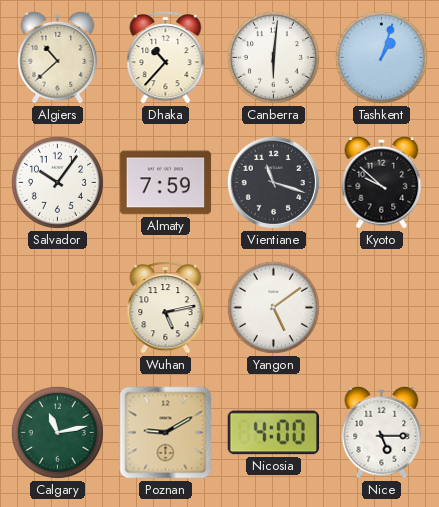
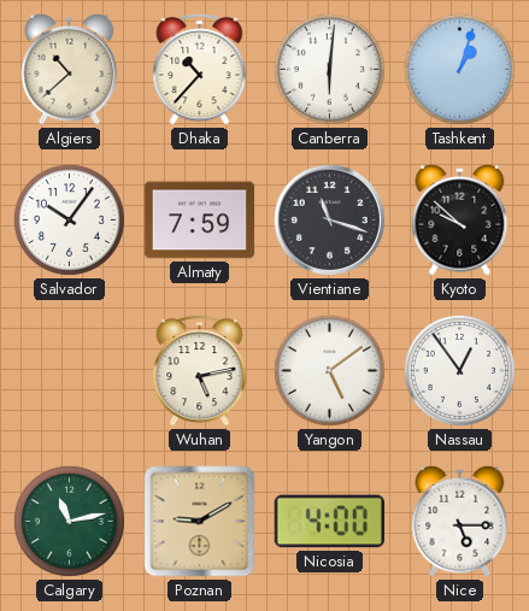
Nassau: none -> 12:54 (459, 370)
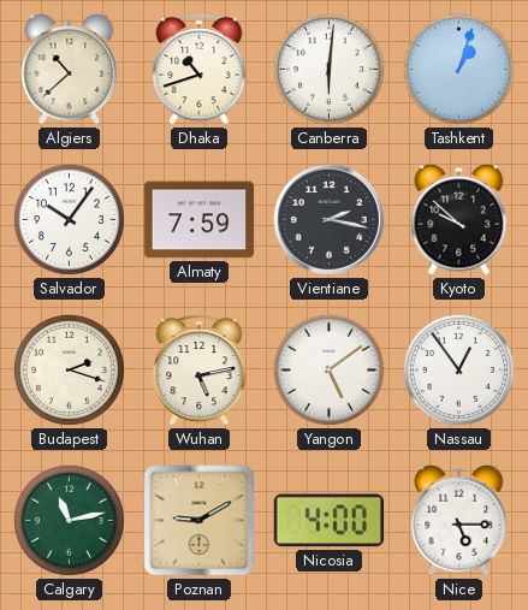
Dhaka: 10:37 -> 10:42 (200, 70)
Vientiane: 11:18 -> 2:17 (328, 219)
Budapest: none -> 2:18 (69, 369)
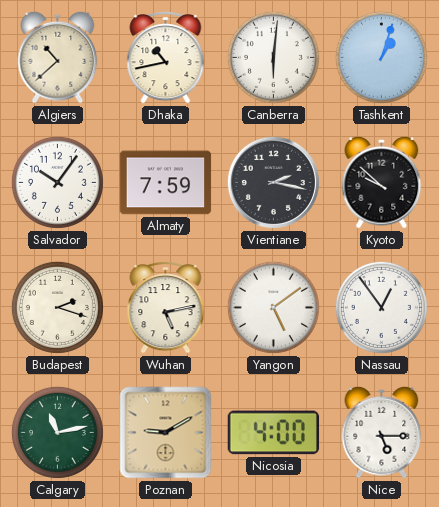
Dhaka: 10:42 -> 10:43 (166, 58)
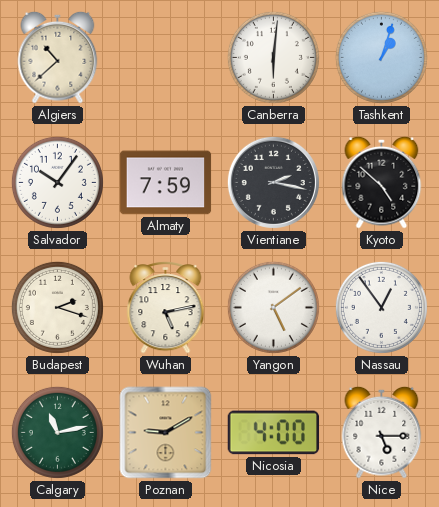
Dhaka: 10:43 -> none (166, 58)
Kyoto: 9:52 -> 4:52 (382, 182)
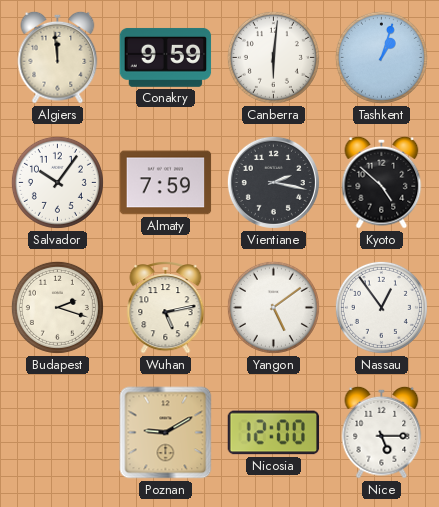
Algiers: 10:38 -> 11:59 (58, 57)
Conakry: none -> 9:59 (166, 57)
Calgary: 11:13 -> none (57, 432)
Nicosia: 4:00 -> 12:00 (274, 433)
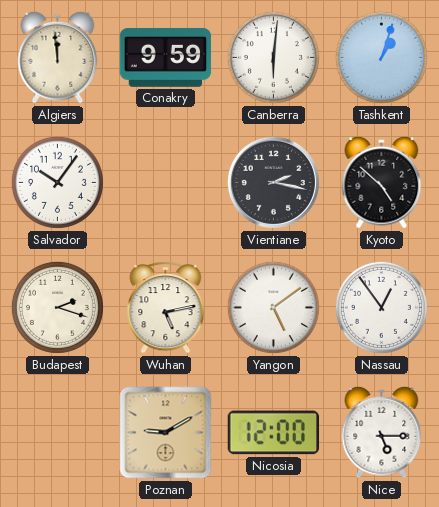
Almaty: 7:59 -> none (166, 183)
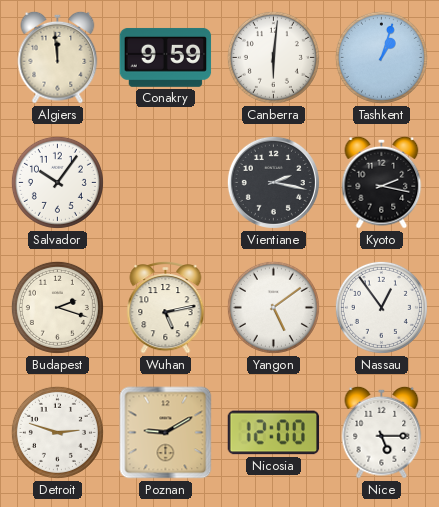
Kyoto: 4:52 -> 2:17 (382, 182)
Detroit: none -> 2:48 (57, 432)
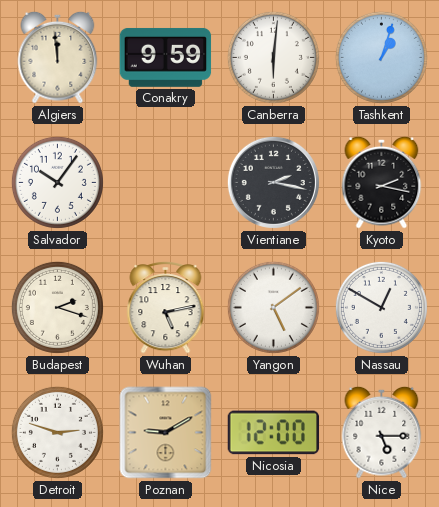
Nassau: 12:54 -> 12:50 (381, 307)
